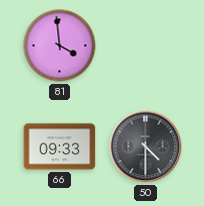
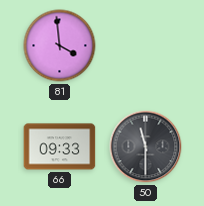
50: 4:30 -> 11:30 (146, 147)
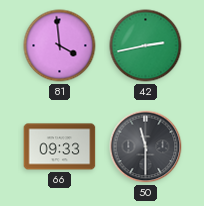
42: none -> 2:43 (146, 46)
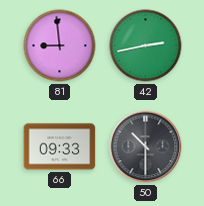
81: 3:59 -> 8:59 (60, 46)
50: 11:30 -> 10:30 (146, 147)
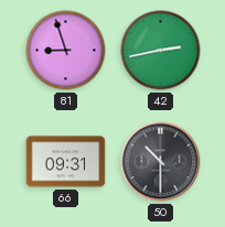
81: 8:59 -> 8:57 (66, 51)
66: 09:33 -> 09:31 (66, 162)
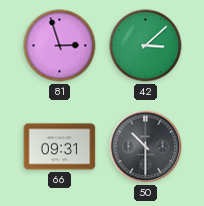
81: 8:57 -> 2:57 (60, 46)
42: 2:43 -> 3:08 (146, 46)
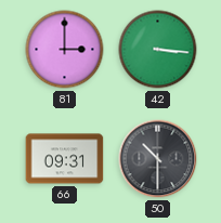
81: 2:57 -> 3:00 (65, 50)
42: 3:08 -> 3:16 (158, 50)
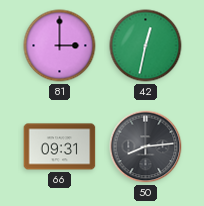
42: 3:16 -> 12:32 (146, 46)
50: 10:30 -> 8:14 (146, 147)
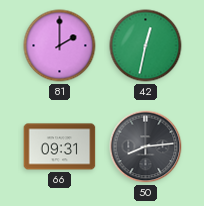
81: 3:00 -> 2:00 (60, 46)
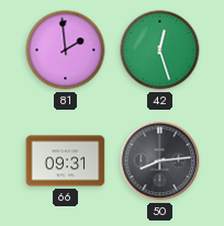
81: 2:00 -> 1:59 (66, 50)
42: 12:32 -> 12:27 (160, 50)
